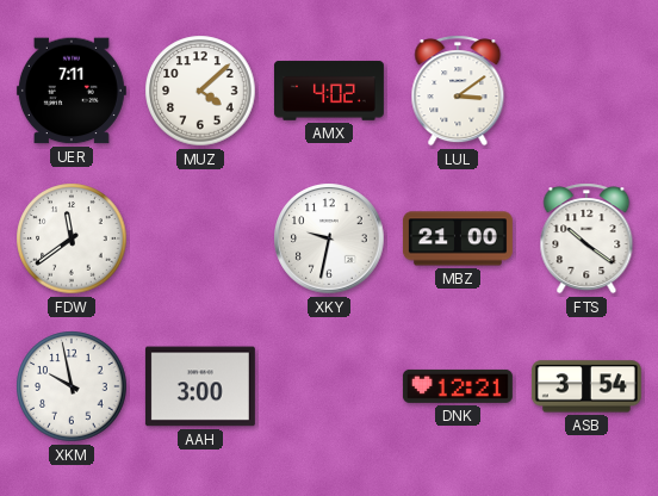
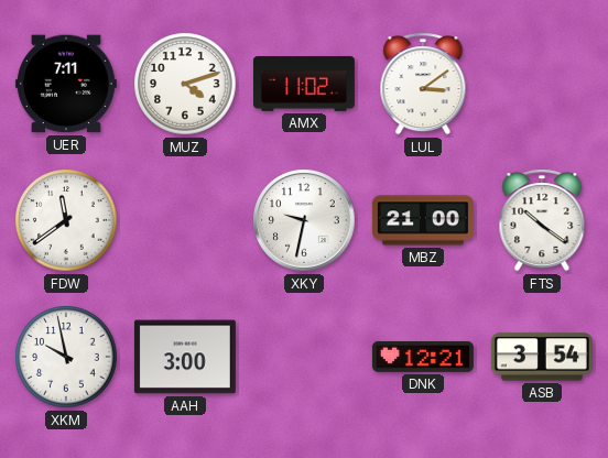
MUZ: 4:08 -> 4:12 (185, 84)
AMX: 4:02 -> 11:02 (304, 84)
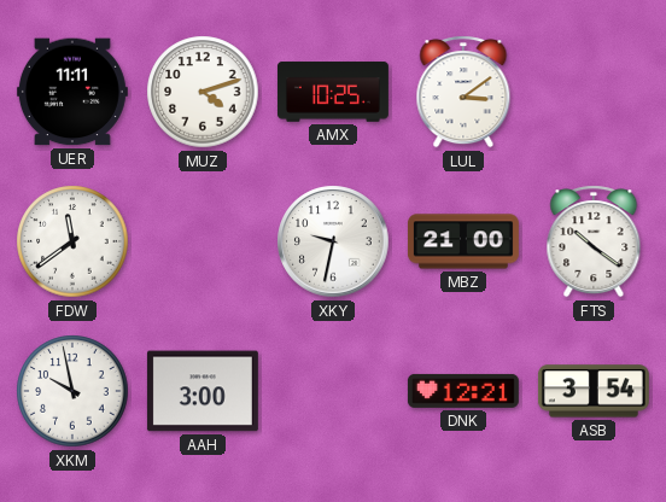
UER: 7:11 -> 11:11 (72, 92)
AMX: 11:02 -> 10:25 (333, 92)
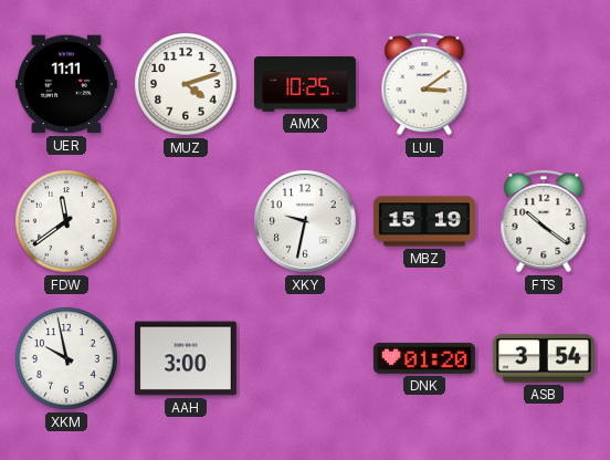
MBZ: 21:00 -> 15:19 (424, 221)
DNK: 12:21 -> 01:20 (424, 358)
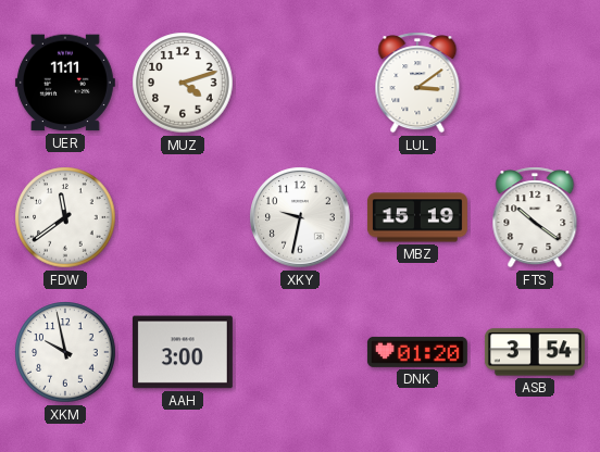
AMX: 10:25 -> none (305, 84)
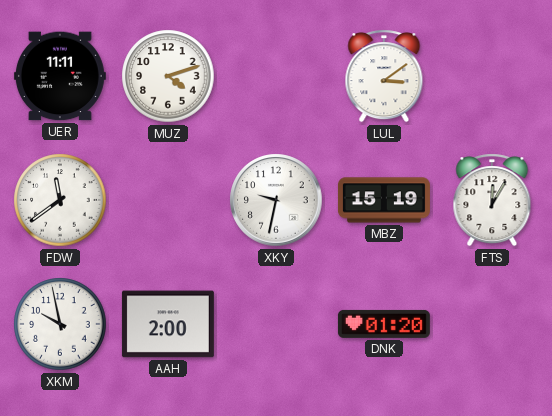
FTS: 10:21 -> 12:05 (492, 200)
AAH: 3:00 -> 2:00 (168, 324)
ASB: 3:54 -> none (535, 352)
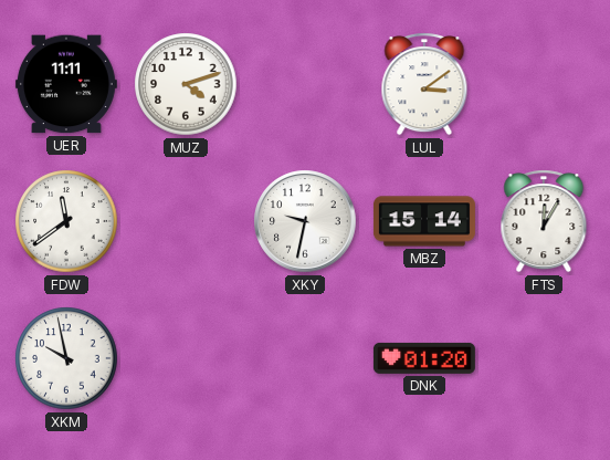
MBZ: 15:19 -> 15:14 (424, 221)
AAH: 2:00 -> none (168, 324)
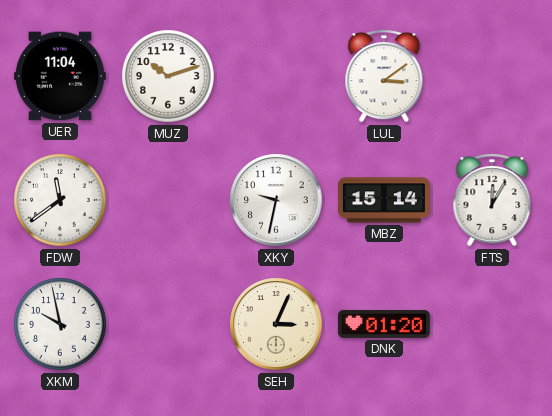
UER: 11:11 -> 11:04 (60, 76)
MUZ: 4:12 -> 10:12 (168, 76)
SEH: none -> 3:04 (276, 324)
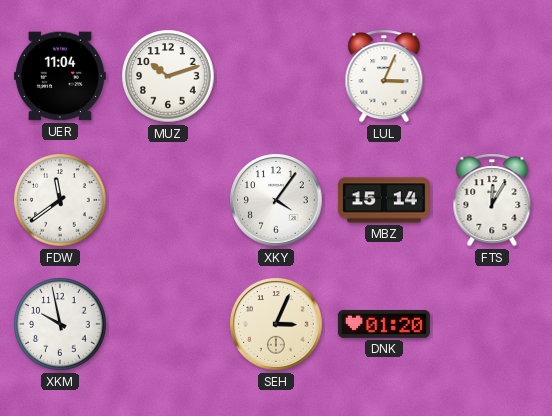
LUL: 3:09 -> 3:04 (384, 76)
XKY: 9:32 -> 4:06 (276, 200)
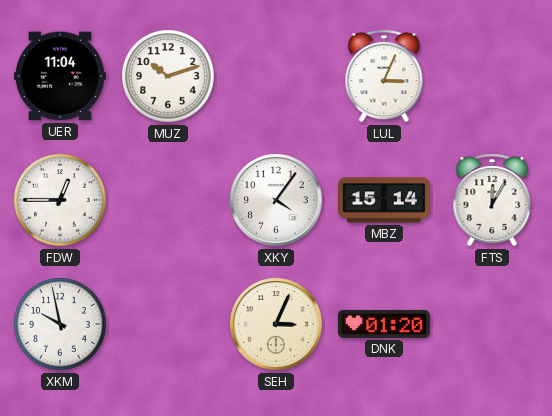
FDW: 11:39 -> 12:45 (60, 200)
